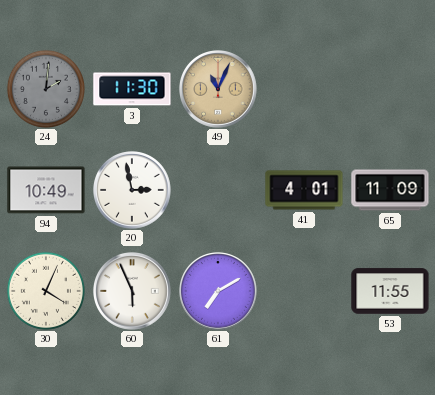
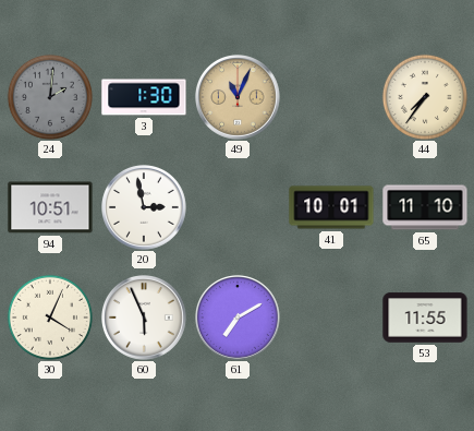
3: 11:30 -> 1:30 (144, 97)
44: none -> 7:36 (425, 97)
94: 10:49 -> 10:51 (50, 207)
41: 4:01 -> 10:01 (331, 207)
65: 11:09 -> 11:10 (425, 207)
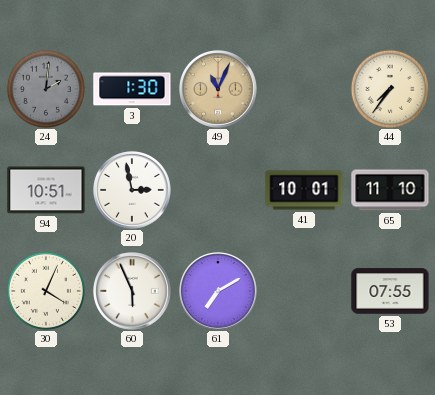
53: 11:55 -> 07:55 (390, 291)
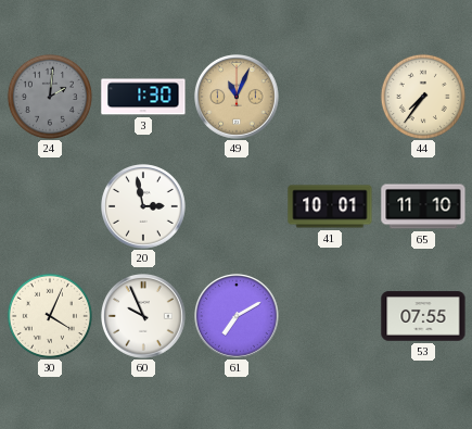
94: 10:51 -> none (46, 190)
60: 5:56 -> 9:56 (144, 317)
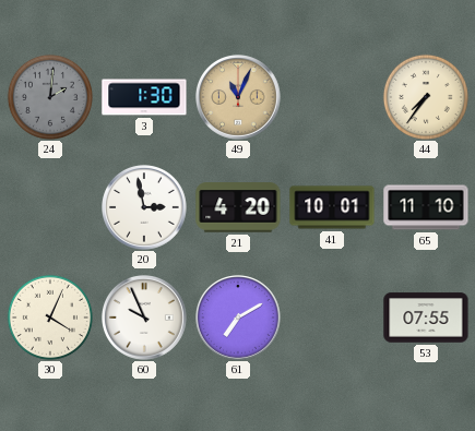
21: none -> 4:20 (238, 207)
